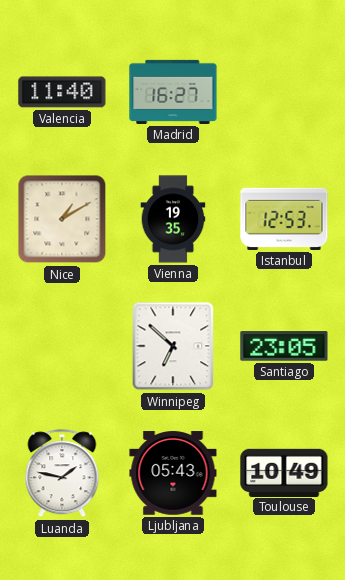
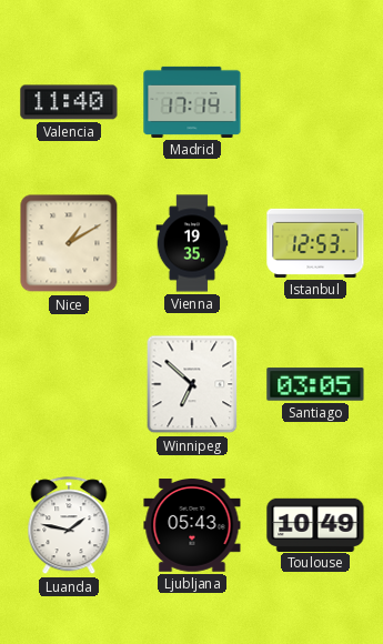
Madrid: 16:27 -> 17:14 (192, 102)
Santiago: 23:05 -> 03:05 (315, 384)
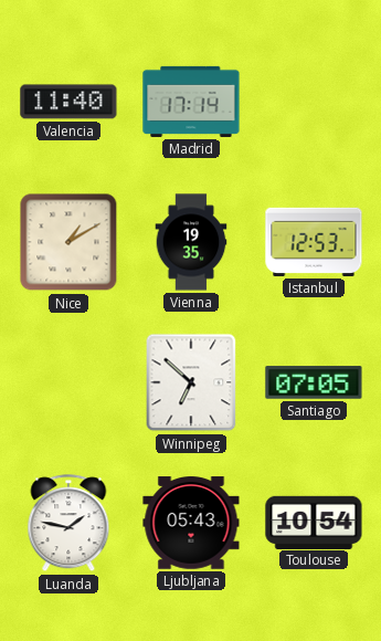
Santiago: 03:05 -> 07:05 (314, 382)
Toulouse: 10:49 -> 10:54 (314, 522)
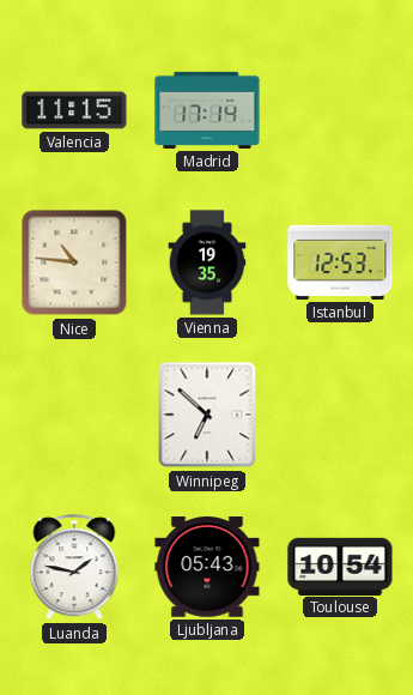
Valencia: 11:40 -> 11:15 (74, 110)
Nice: 1:10 -> 10:46 (74, 262)
Santiago: 07:05 -> none (314, 382)
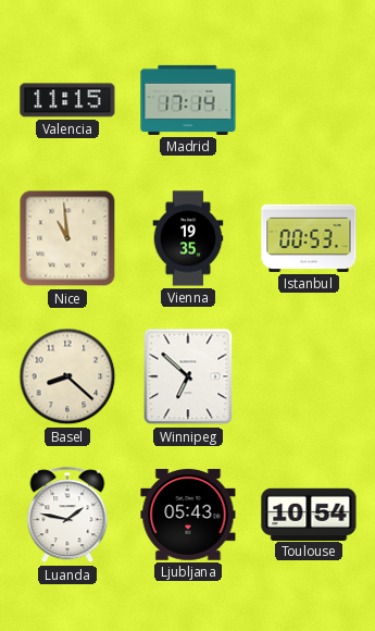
Nice: 10:46 -> 10:59 (67, 238)
Istanbul: 12:53 -> 00:53 (309, 238)
Basel: none -> 8:22 (67, 376)
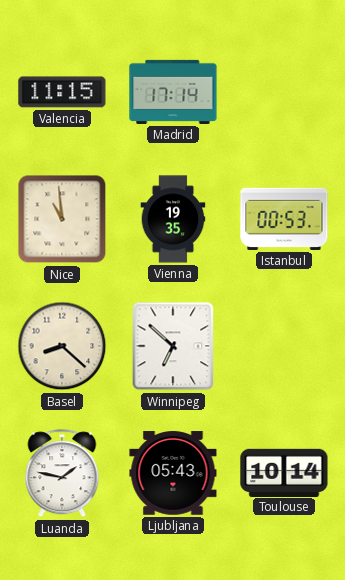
Toulouse: 10:54 -> 10:14 (284, 472)
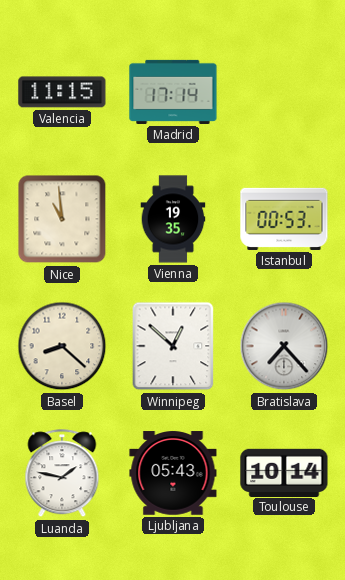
Winnipeg: 6:52 -> 12:52 (173, 346)
Bratislava: none -> 7:23 (284, 346)
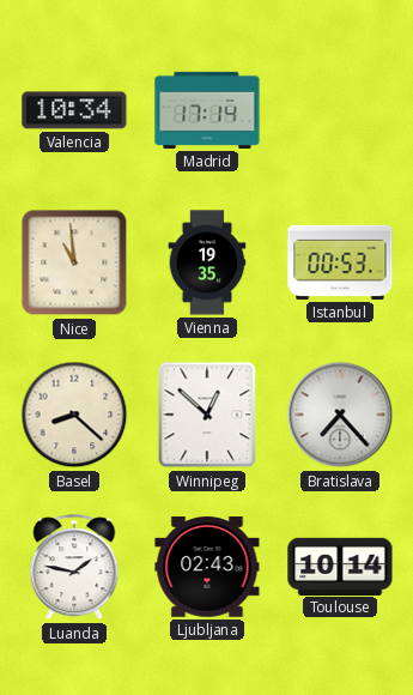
Valencia: 11:15 -> 10:34 (74, 110)
Ljubljana: 05:43 -> 02:43 (207, 567)
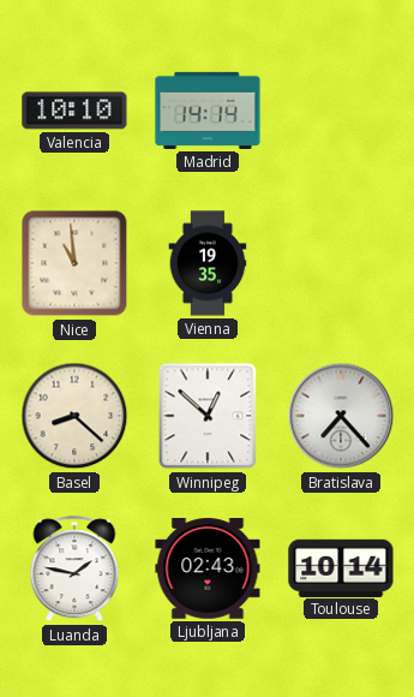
Valencia: 10:34 -> 10:10 (74, 111)
Madrid: 17:14 -> 14:14 (208, 111)
Istanbul: 00:53 -> none (340, 262)
